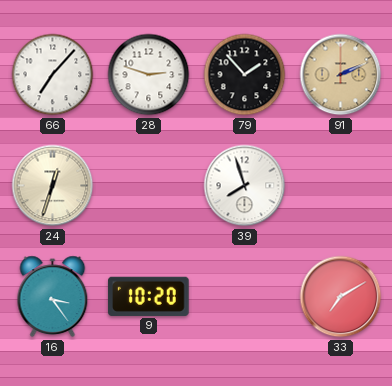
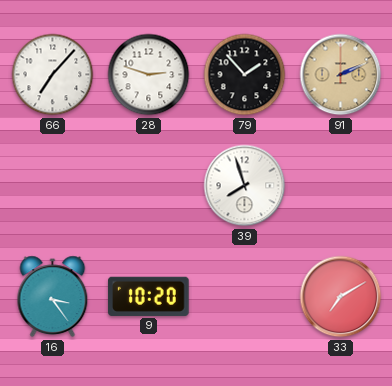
24: 12:33 -> none (53, 186)
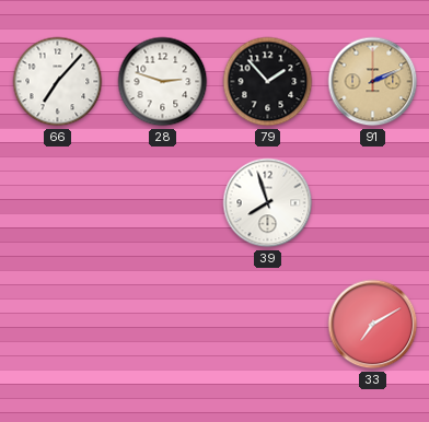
16: 3:24 -> none (53, 297)
9: 10:20 -> none (149, 296)
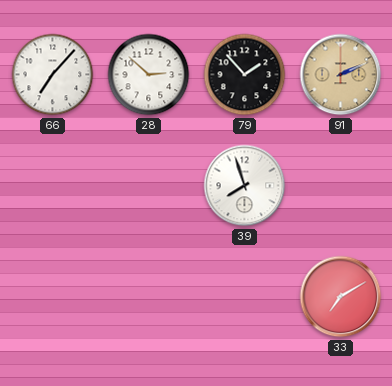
28: 2:48 -> 2:52 (149, 75)
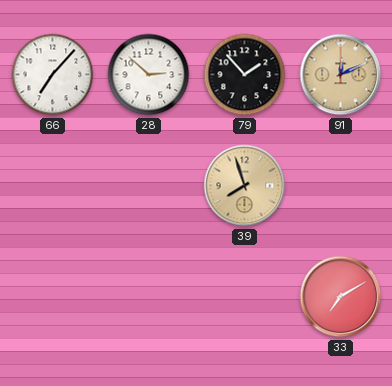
91: 2:11 -> 12:11 (341, 75)
39 dial: white -> champagne (245, 186)
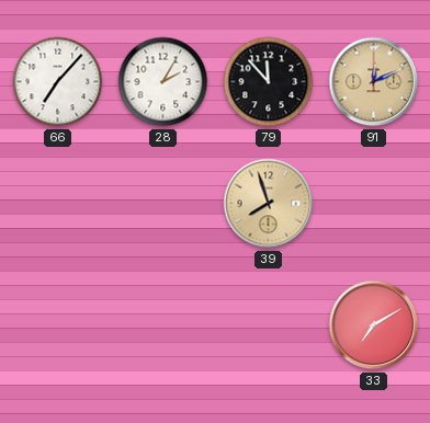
28: 2:52 -> 2:05 (163, 82)
79: 1:53 -> 11:53 (269, 82)
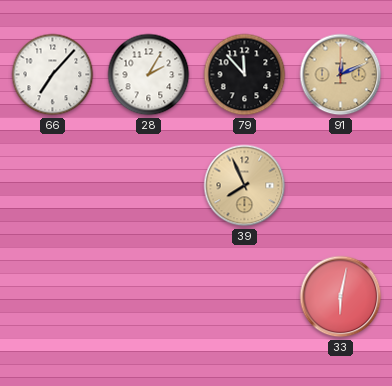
39: 7:57 -> 7:56 (245, 186)
33: 7:10 -> 6:02 (341, 297)
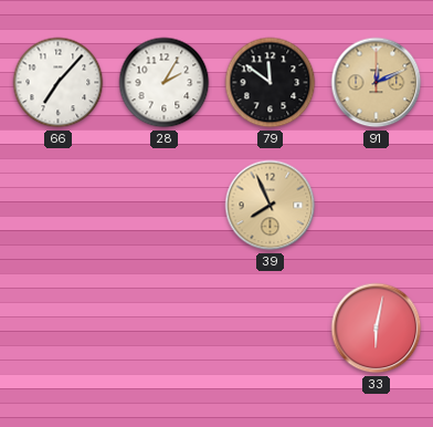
79: 11:53 -> 11:51 (271, 83)
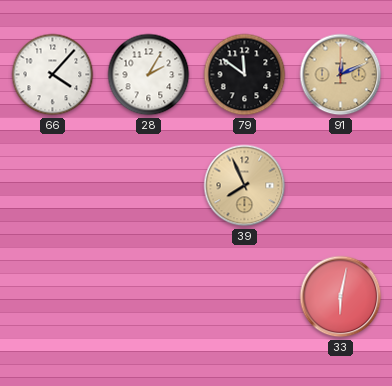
66: 7:07 -> 4:07 (53, 75)
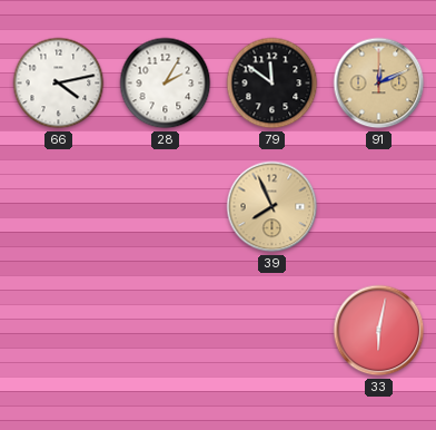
66: 4:07 -> 4:13 (59, 84)
